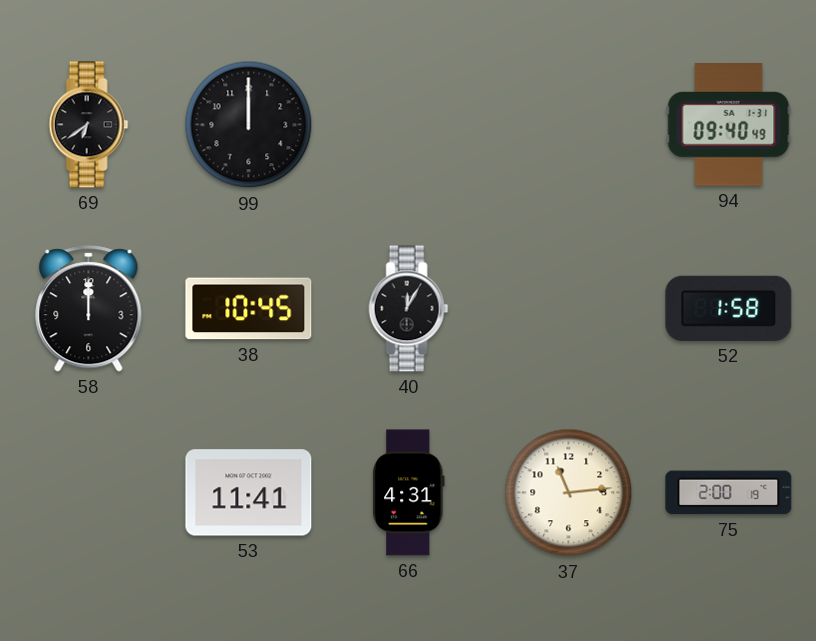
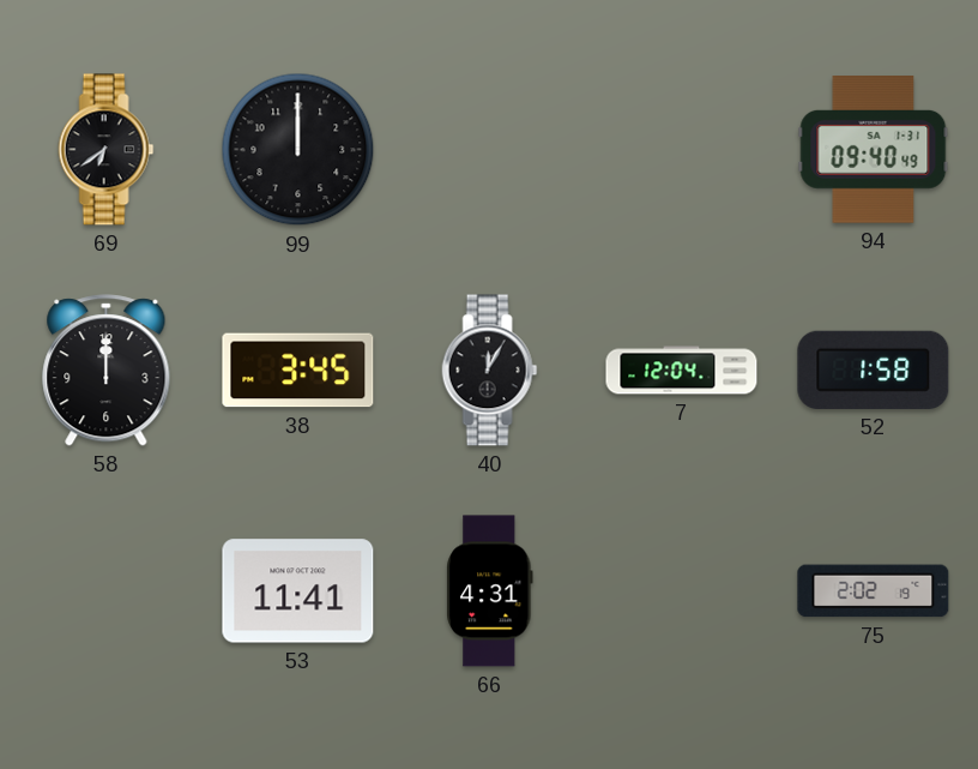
38: 10:45 -> 3:45 (298, 371)
7: none -> 12:04 (682, 371)
37: 11:14 -> none (569, 493)
75: 2:00 -> 2:02 (874, 591)
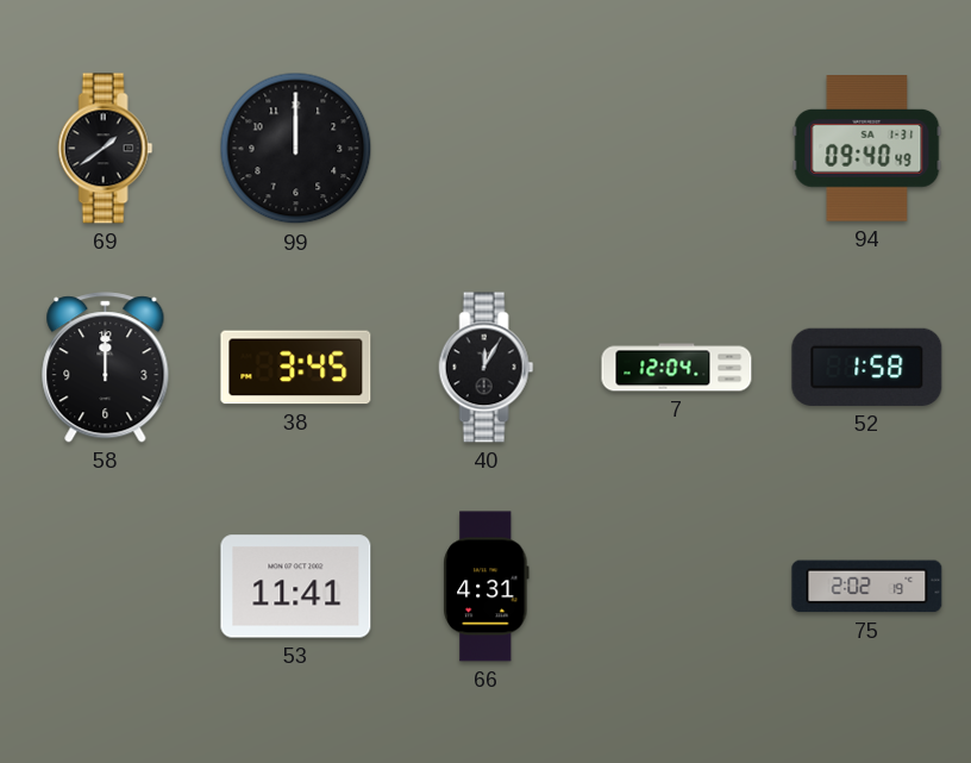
69: 6:39 -> 1:39 (106, 149)
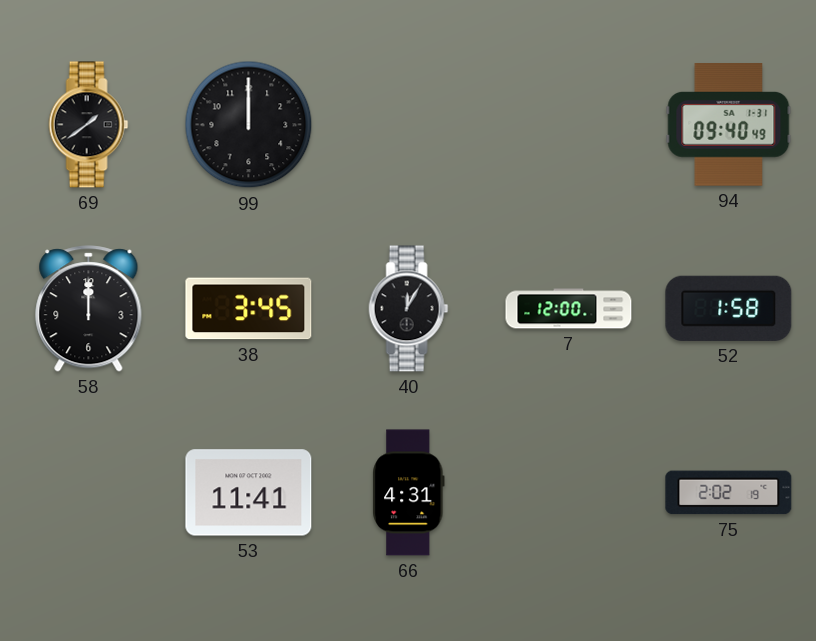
7: 12:04 -> 12:00 (569, 309)
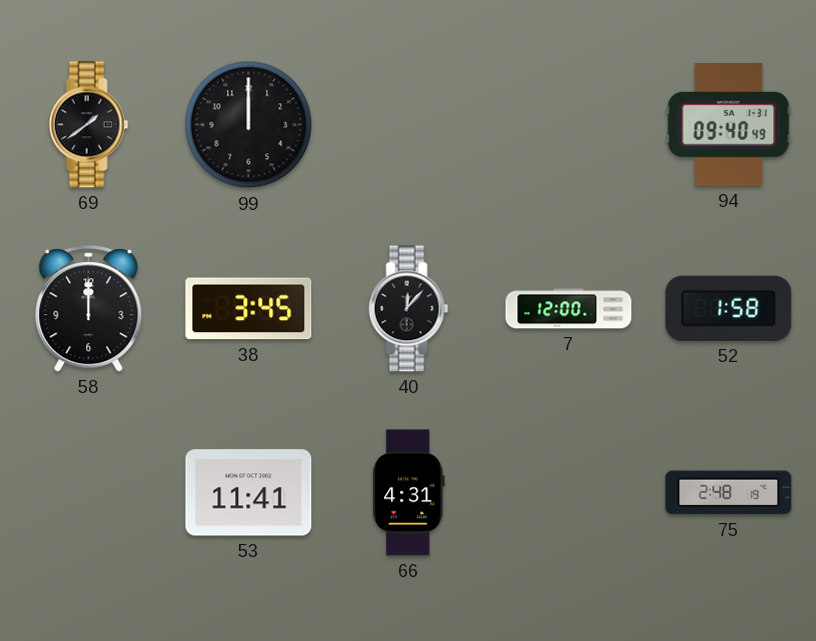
40: 12:05 -> 12:07 (409, 309)
75: 2:02 -> 2:48 (729, 493)
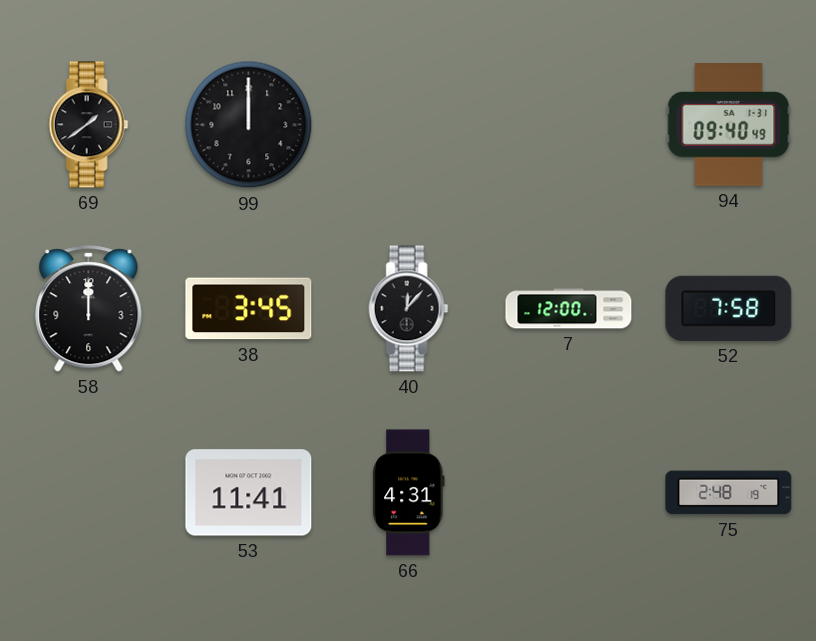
52: 1:58 -> 7:58 (729, 308)
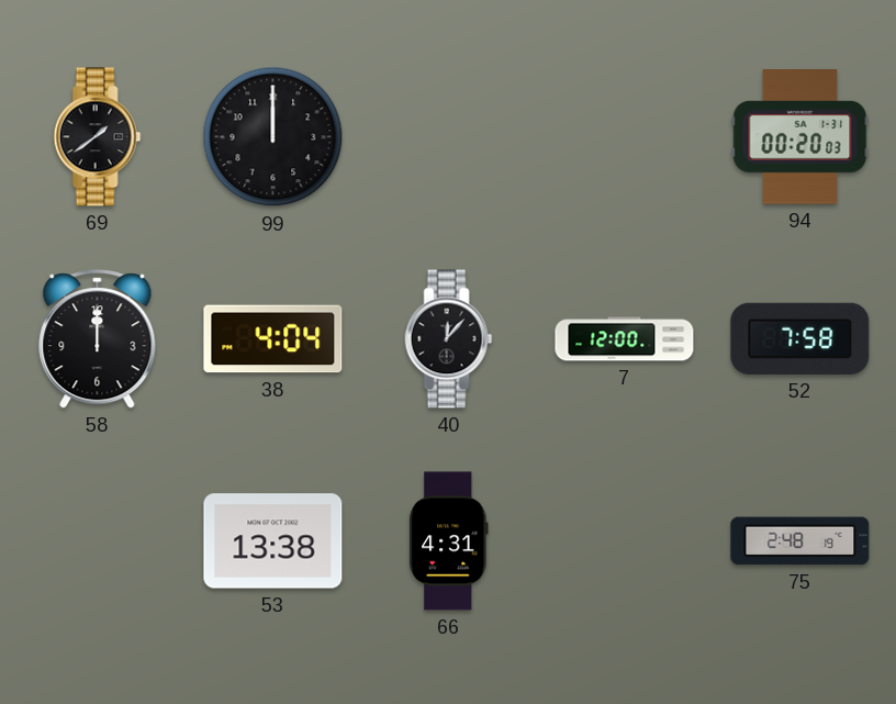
94: 09:40 -> 00:20 (800, 137)
38: 3:45 -> 4:04 (273, 339)
53: 11:41 -> 13:38 (273, 541)
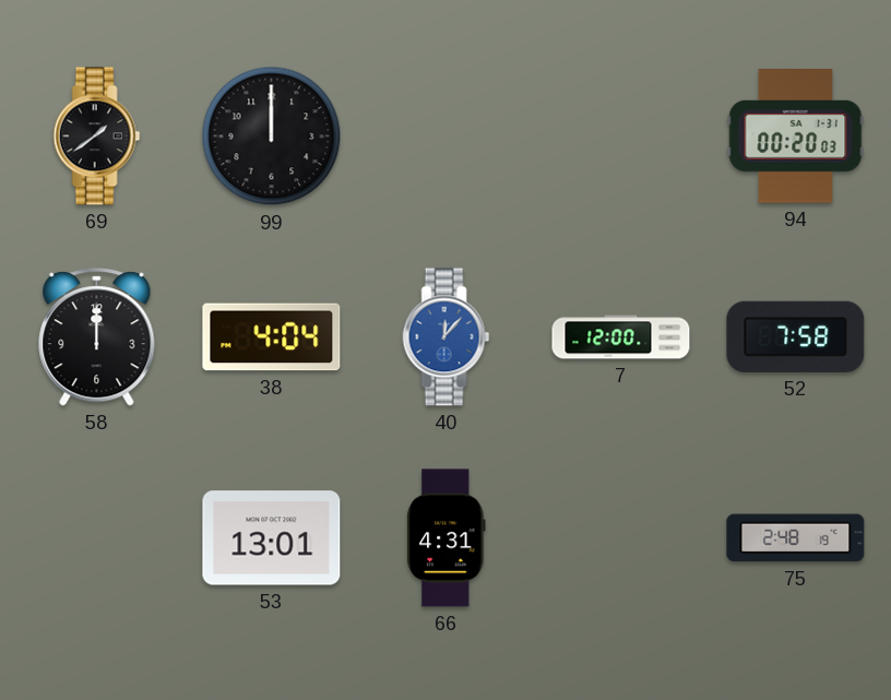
40 dial: black -> blue (447, 337)
53: 13:38 -> 13:01 (272, 538)
